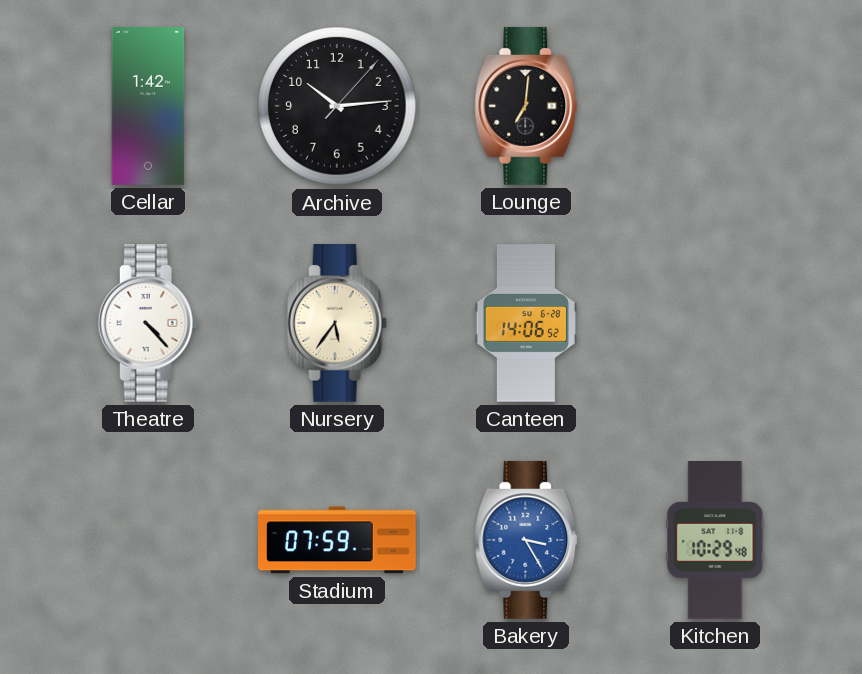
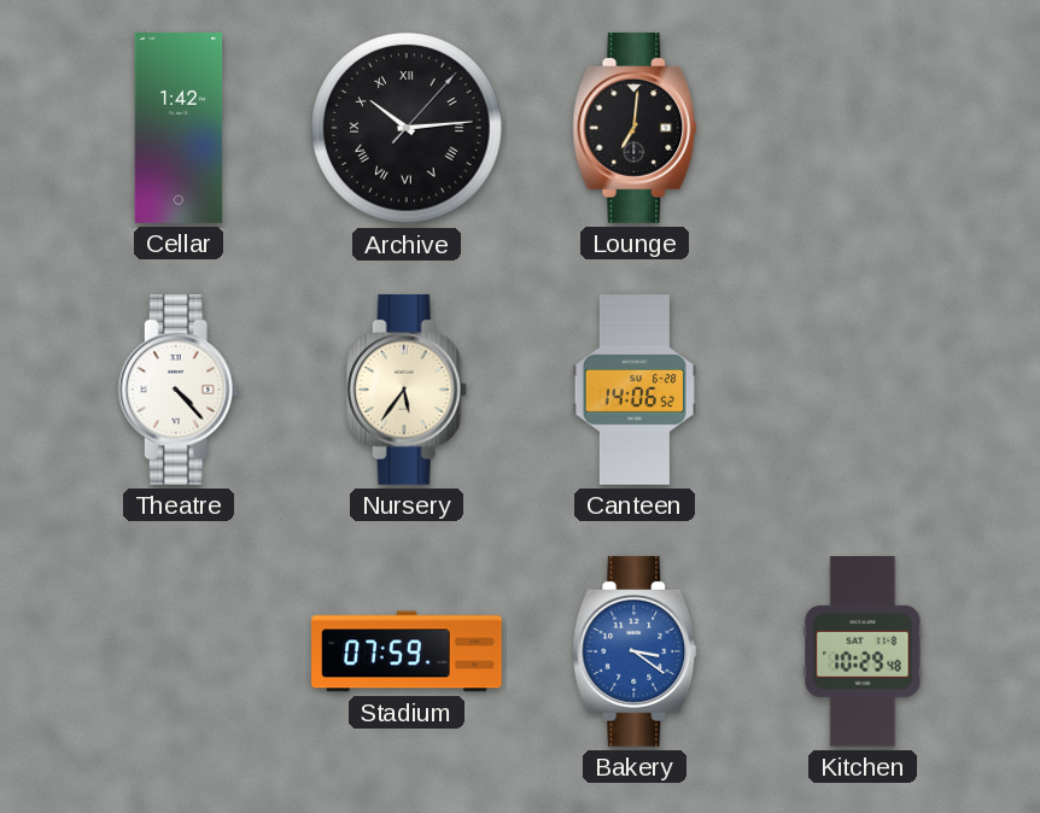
Archive numerals: Arabic -> Roman (407, 128)
Bakery: 3:25 -> 3:21 (635, 651)
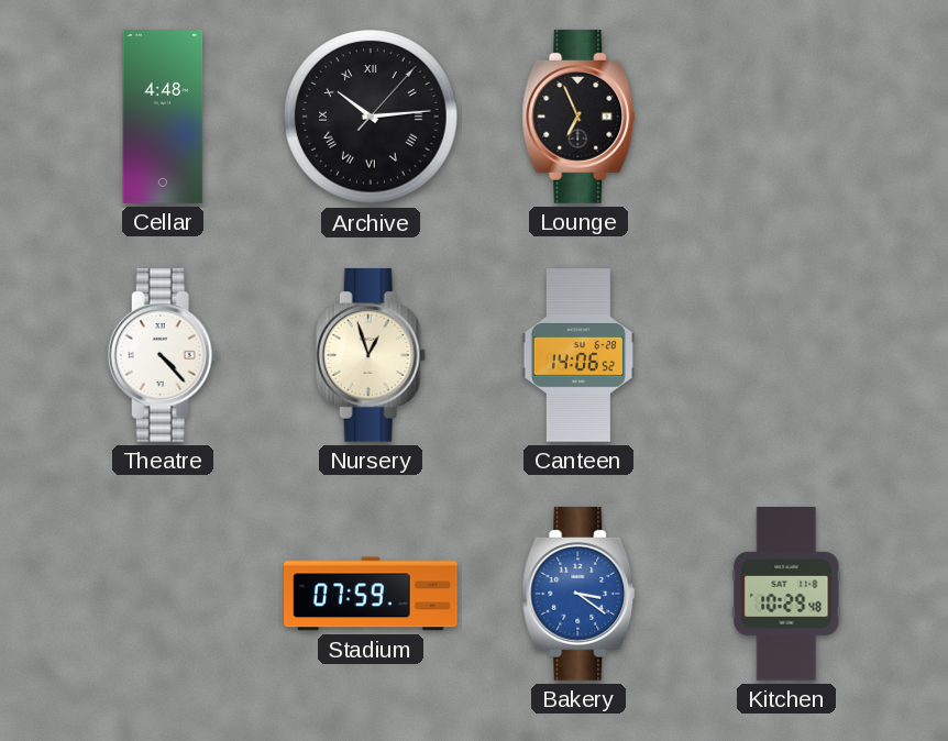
Cellar: 1:42 -> 4:48 (163, 118)
Lounge: 7:01 -> 6:56 (578, 117)
Nursery: 5:36 -> 12:57 (371, 355)
